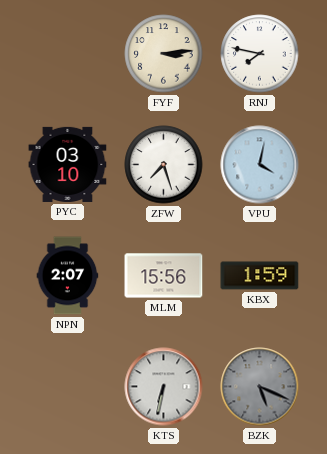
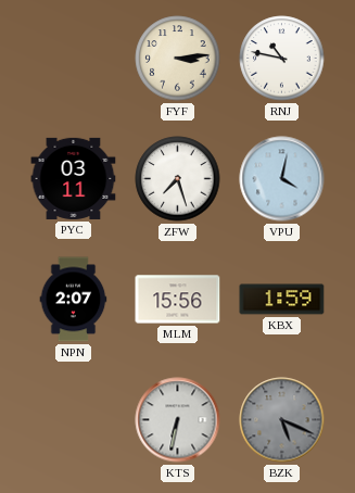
RNJ: 7:47 -> 10:47 (282, 59)
PYC: 03:10 -> 03:11 (74, 178)
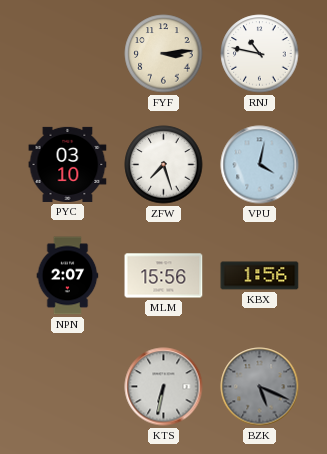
PYC: 03:11 -> 03:10 (68, 164)
KBX: 1:59 -> 1:56 (260, 276)
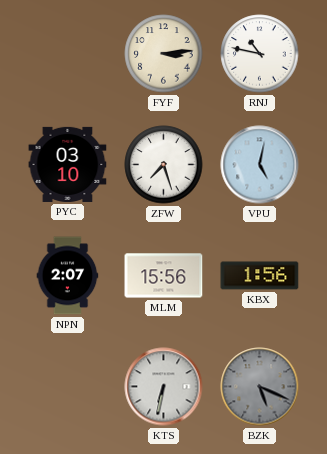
VPU: 4:02 -> 5:02 (260, 165)
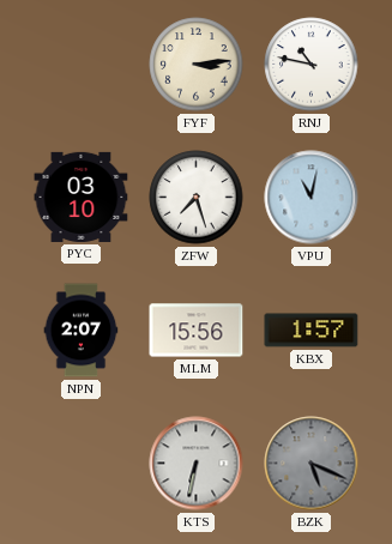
VPU: 5:02 -> 11:02 (312, 198)
KBX: 1:56 -> 1:57 (312, 331)
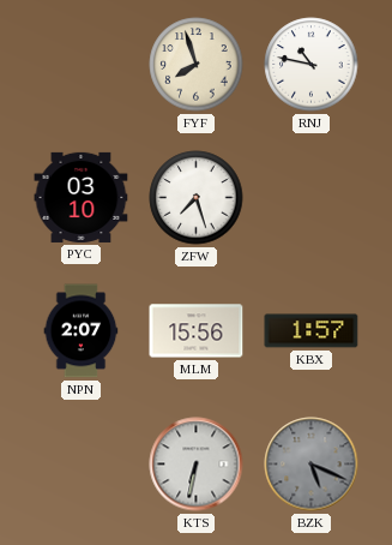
FYF: 3:14 -> 7:57 (197, 65)
VPU: 11:02 -> none (312, 198)
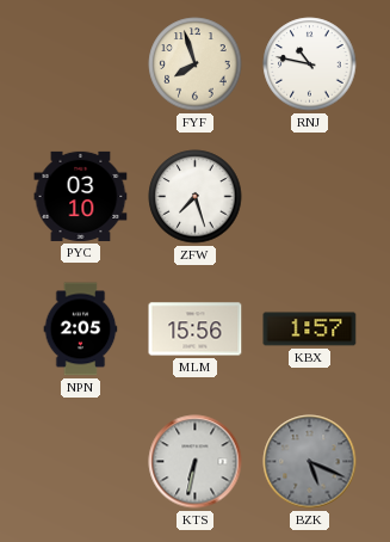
NPN: 2:07 -> 2:05 (81, 329)
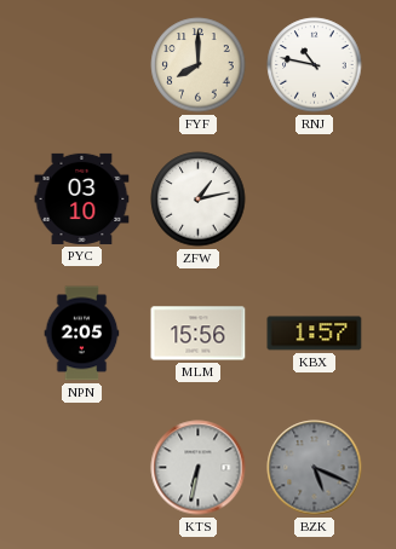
FYF: 7:57 -> 8:00 (199, 65)
ZFW: 7:27 -> 1:13 (199, 200)
